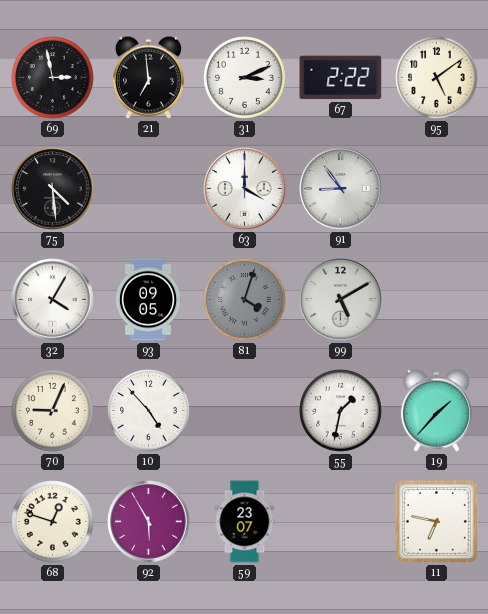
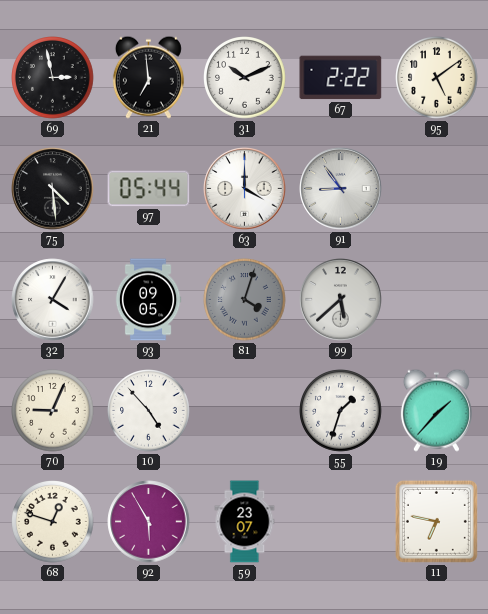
31: 3:11 -> 10:11 (245, 78)
97: none -> 05:44 (149, 189)
99: 5:10 -> 5:38 (341, 300)
55: 1:32 -> 1:33 (341, 411)
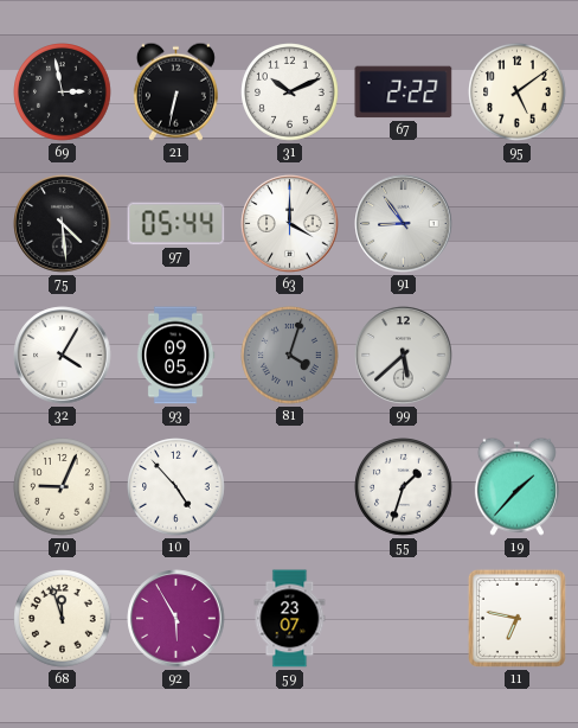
21: 6:59 -> 6:32 (175, 91)
68: 12:48 -> 11:57 (63, 619)
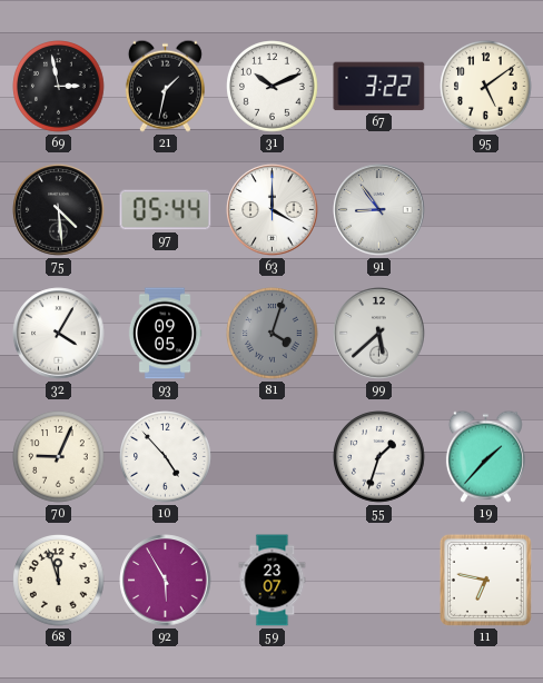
21: 6:32 -> 1:32 (165, 86)
67: 2:22 -> 3:22 (379, 87)
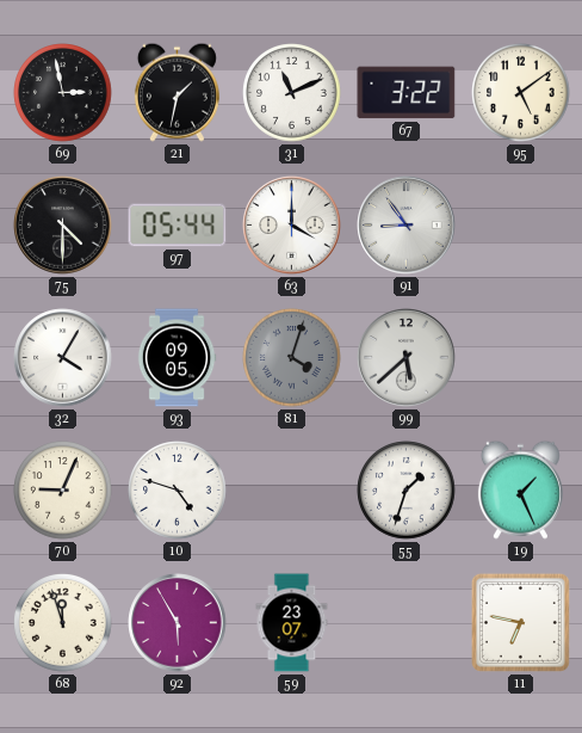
31: 10:11 -> 11:11 (292, 93)
75: 4:29 -> 4:30 (63, 226)
10: 4:53 -> 4:48 (178, 491)
19: 1:37 -> 1:26 (520, 489)
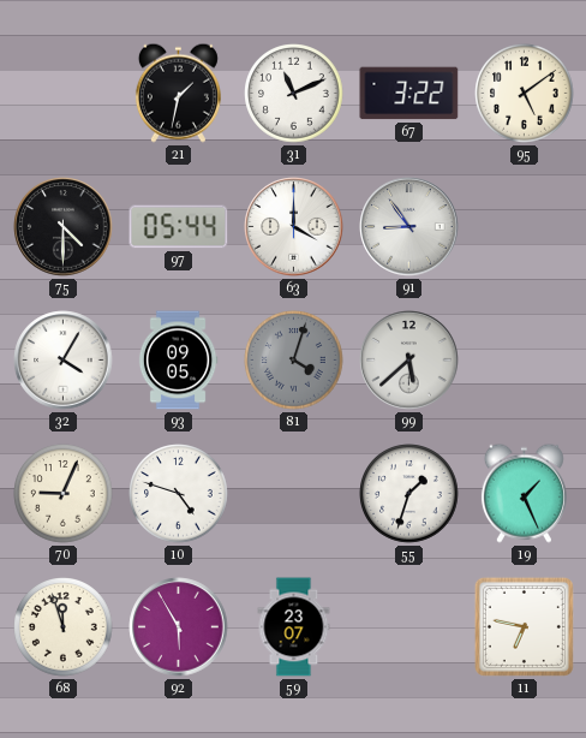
69: 2:58 -> none (63, 93)
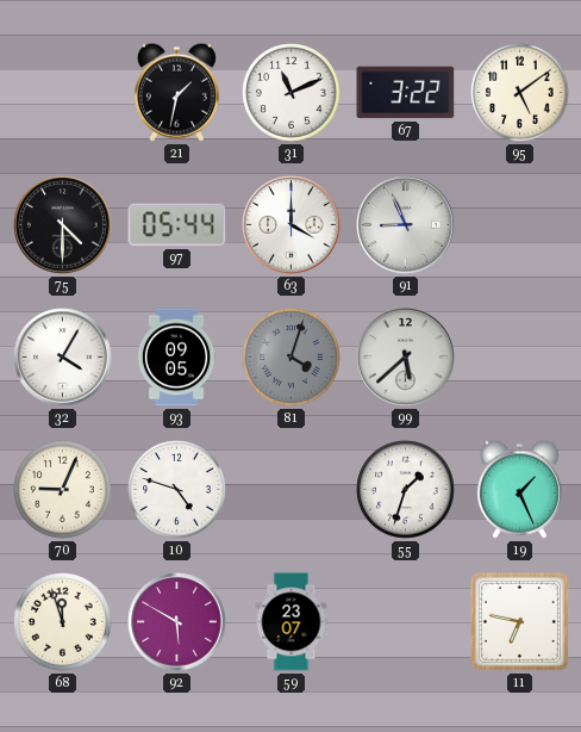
91: 8:54 -> 8:56 (406, 225)
92: 5:55 -> 5:50 (177, 622)
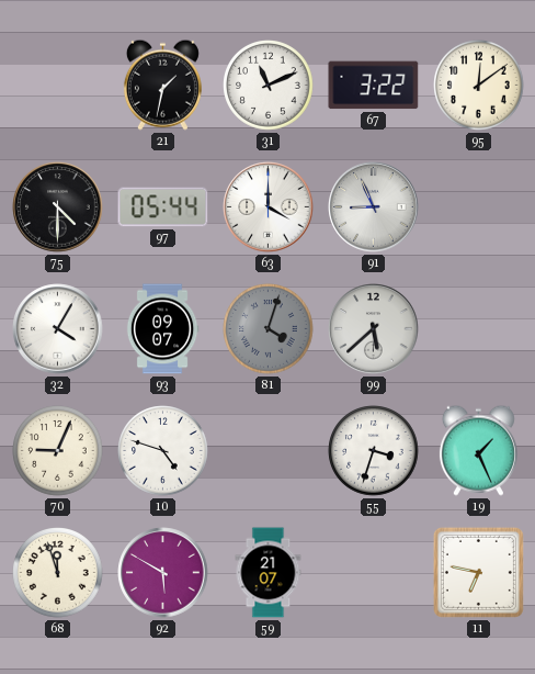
95: 5:09 -> 12:09 (479, 86)
93: 09:05 -> 09:07 (162, 329)
55: 1:33 -> 3:33 (374, 451)
59: 23:07 -> 21:07 (269, 573)
